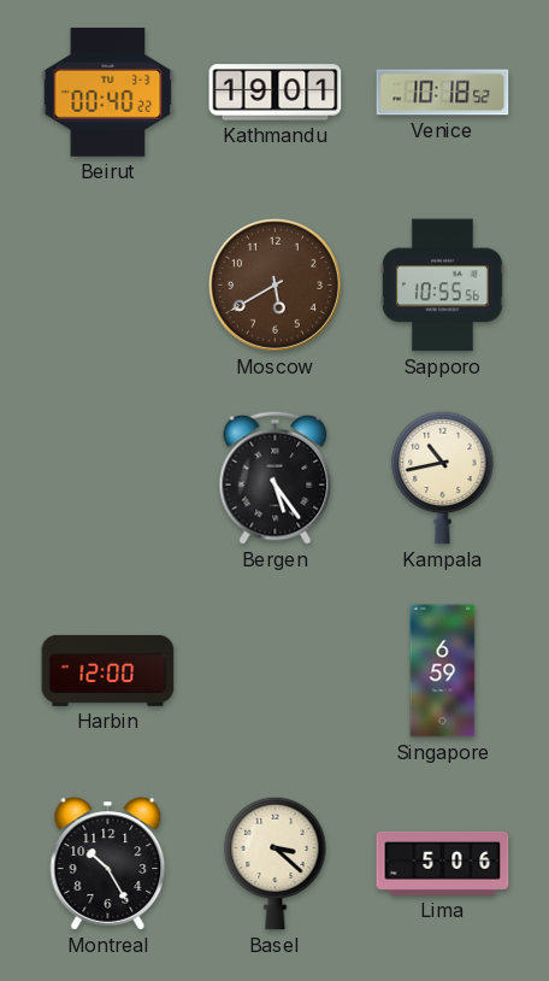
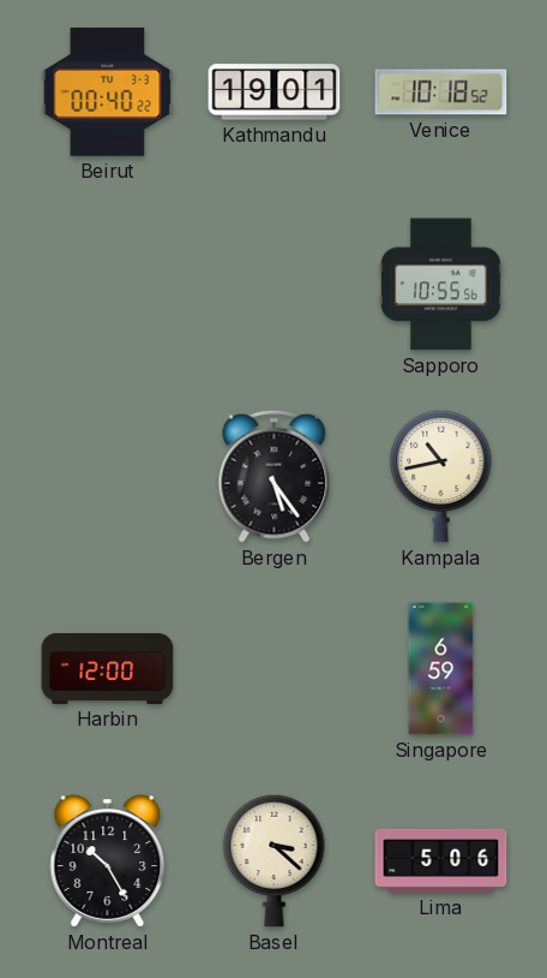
Moscow: 5:40 -> none (274, 284)
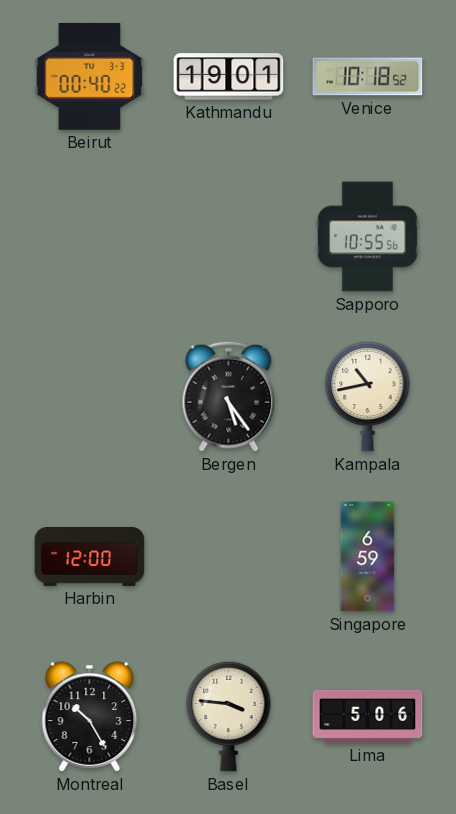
Basel: 3:22 -> 3:46 (229, 716)
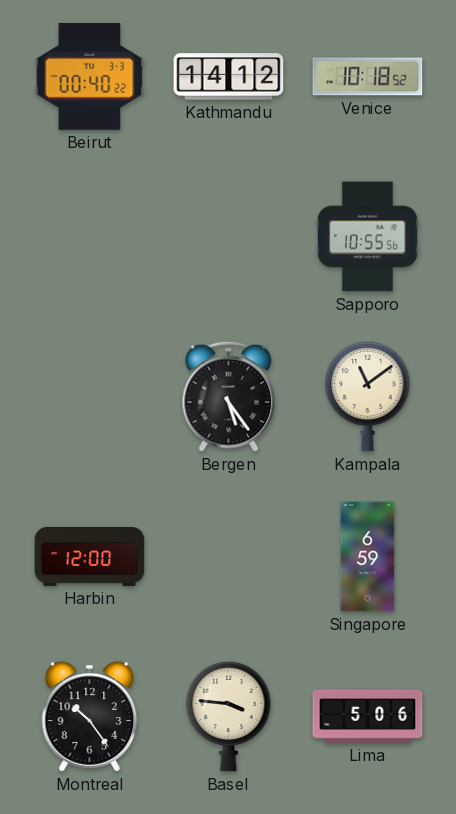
Kathmandu: 19:01 -> 14:12 (229, 77)
Kampala: 10:43 -> 11:09 (368, 396)
Montreal: 10:25 -> 10:24 (90, 717)
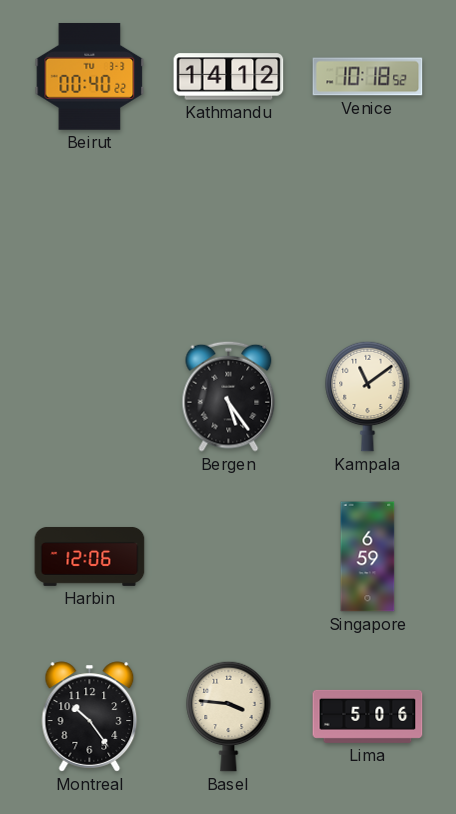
Sapporo: 10:55 -> none (367, 237)
Harbin: 12:00 -> 12:06 (90, 556)
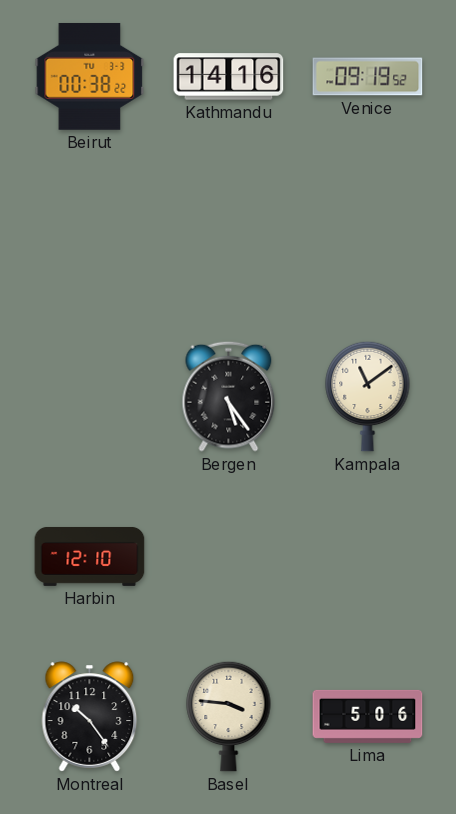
Beirut: 00:40 -> 00:38 (90, 76)
Kathmandu: 14:12 -> 14:16 (229, 77)
Venice: 10:18 -> 09:19 (368, 77)
Harbin: 12:06 -> 12:10 (90, 556)
Singapore: 6:59 -> none (368, 557)
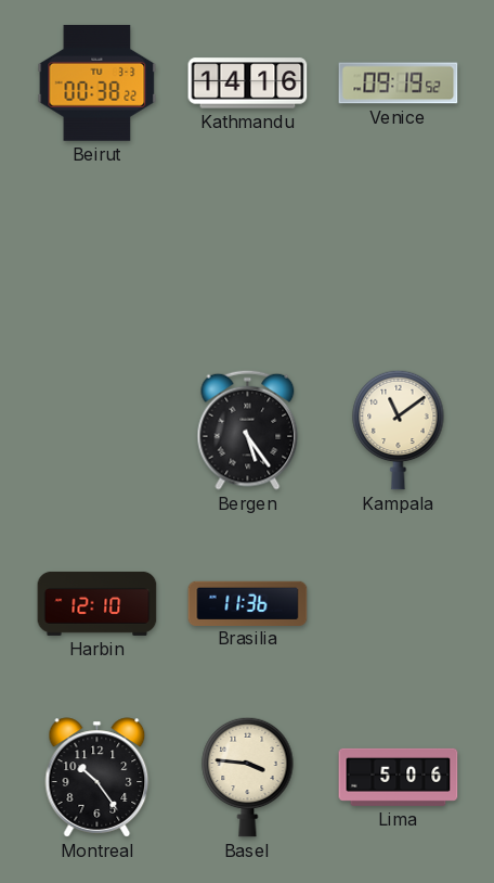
Brasilia: none -> 11:36 (248, 603)
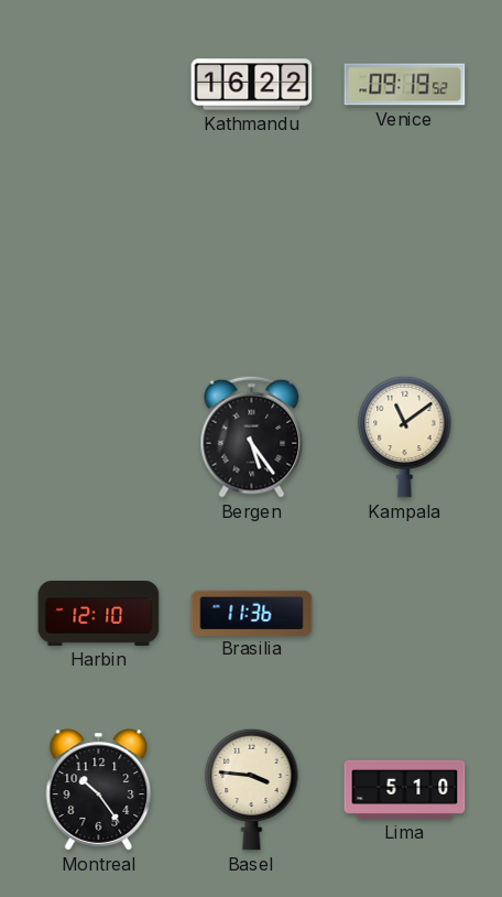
Beirut: 00:38 -> none (97, 82)
Kathmandu: 14:16 -> 16:22 (252, 85)
Lima: 5:06 -> 5:10 (405, 789)
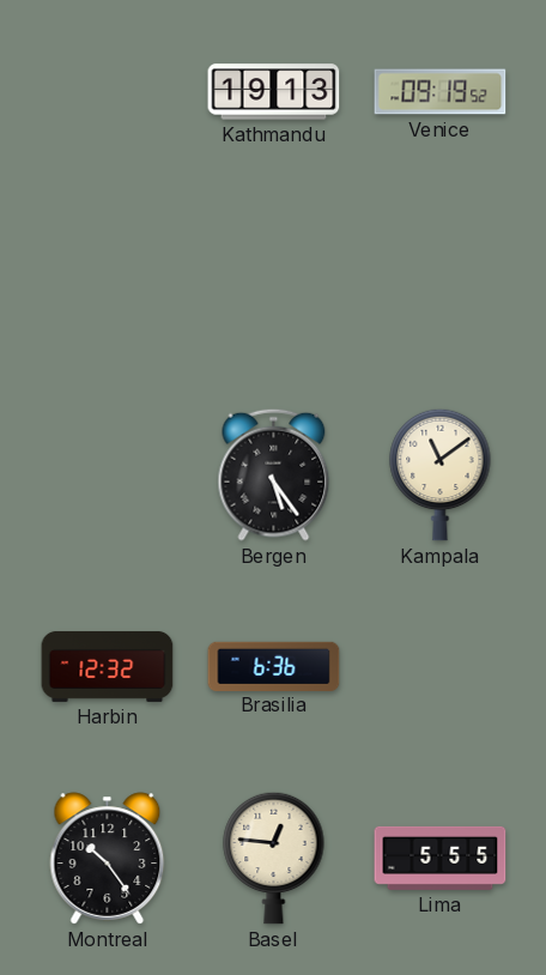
Kathmandu: 16:22 -> 19:13 (274, 92)
Harbin: 12:10 -> 12:32 (108, 666)
Brasilia: 11:36 -> 6:36 (274, 666)
Basel: 3:46 -> 12:46 (274, 858)
Lima: 5:10 -> 5:55 (441, 858)
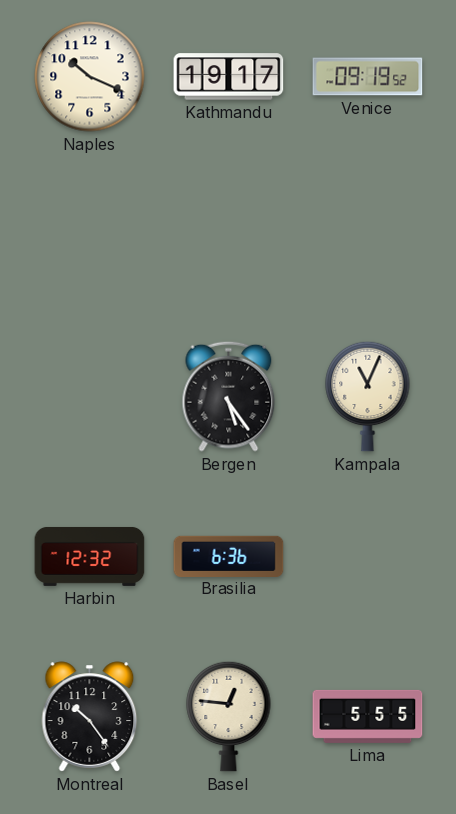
Naples: none -> 10:19 (90, 77)
Kathmandu: 19:13 -> 19:17 (229, 77)
Kampala: 11:09 -> 11:04 (368, 396)
